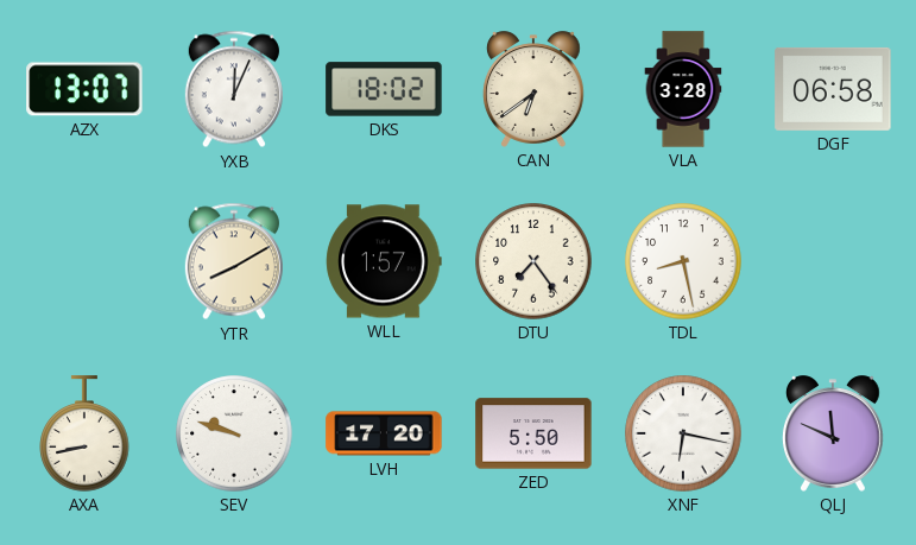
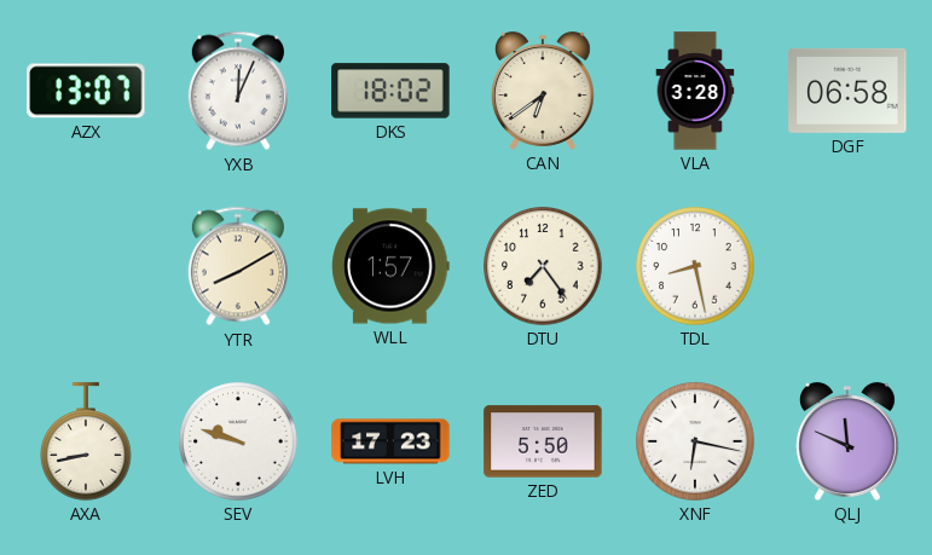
LVH: 17:20 -> 17:23 (390, 441)
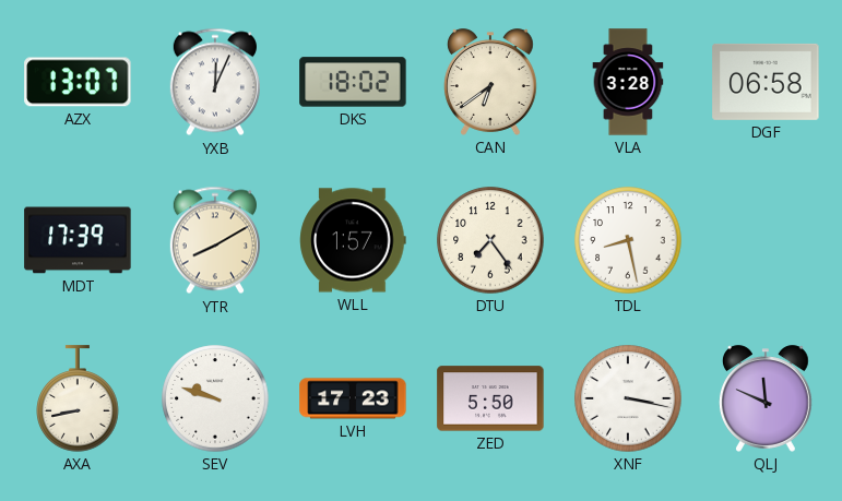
MDT: none -> 17:39 (78, 240)
XNF: 6:17 -> 3:17 (628, 398)
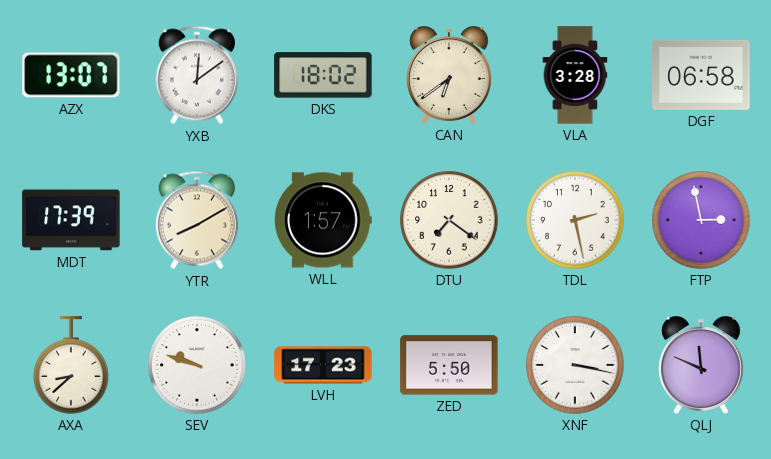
YXB: 12:04 -> 12:09 (197, 75)
DTU: 7:24 -> 7:21 (449, 220)
TDL: 8:28 -> 2:28 (575, 220)
FTP: none -> 2:58 (701, 220)
AXA: 8:43 -> 8:38 (71, 365)
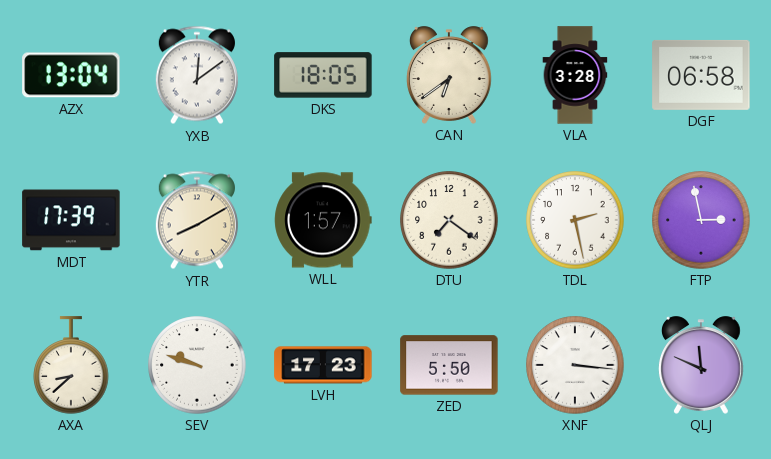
AZX: 13:07 -> 13:04 (71, 75)
DKS: 18:02 -> 18:05 (323, 75)
XNF: 3:17 -> 3:16 (575, 365)
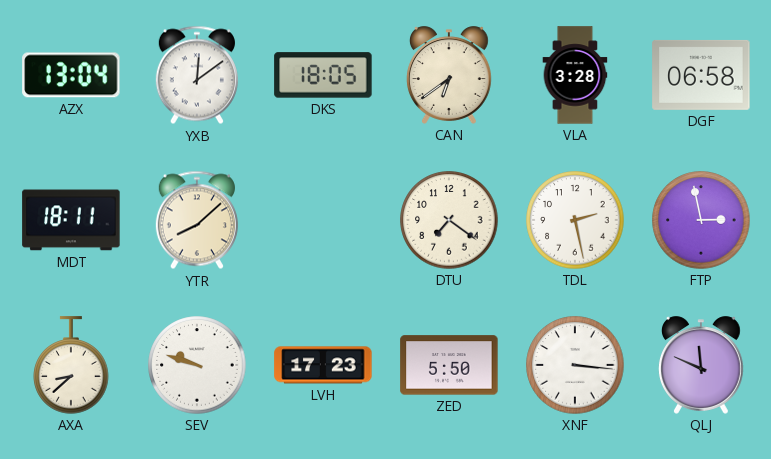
MDT: 17:39 -> 18:11 (71, 220)
YTR: 8:10 -> 8:08 (197, 220)
WLL: 1:57 -> none (323, 220)
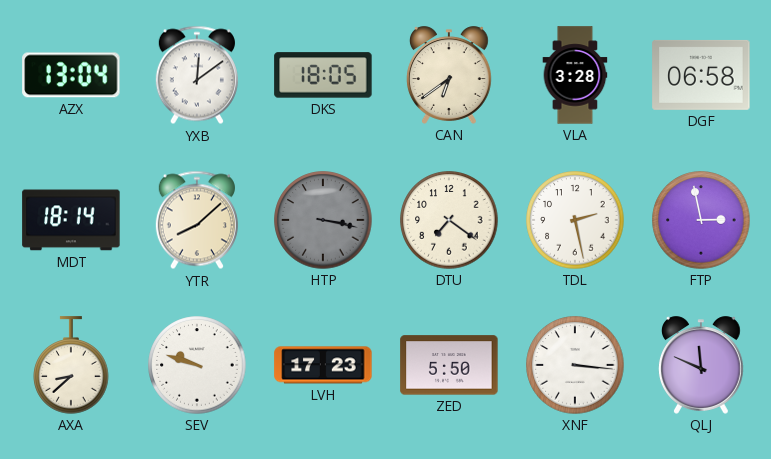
MDT: 18:11 -> 18:14 (71, 220)
HTP: none -> 3:17 (323, 220)
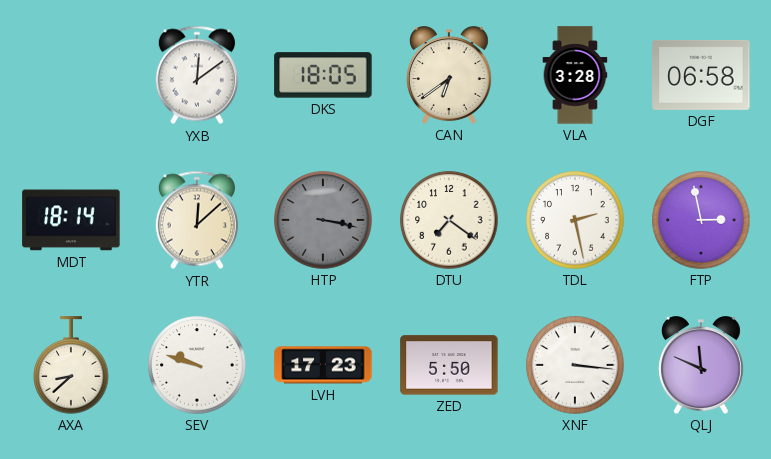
AZX: 13:04 -> none (71, 75)
YTR: 8:08 -> 12:08 (197, 220)
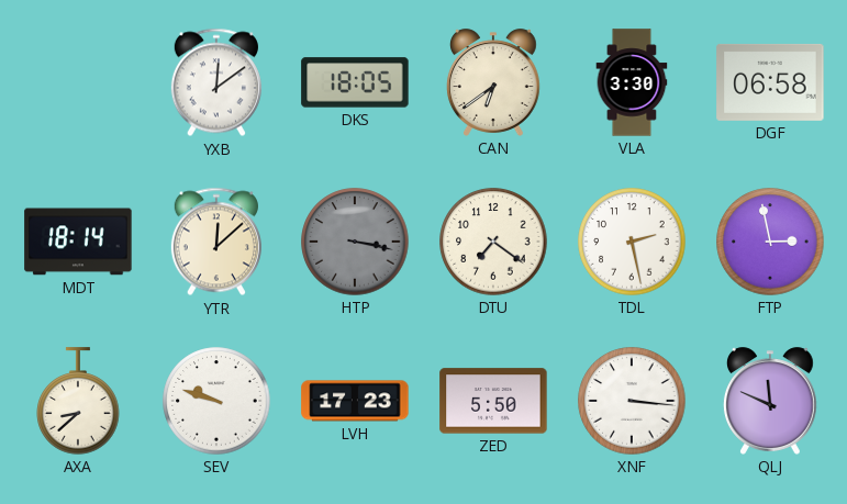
VLA: 3:28 -> 3:30 (632, 82)
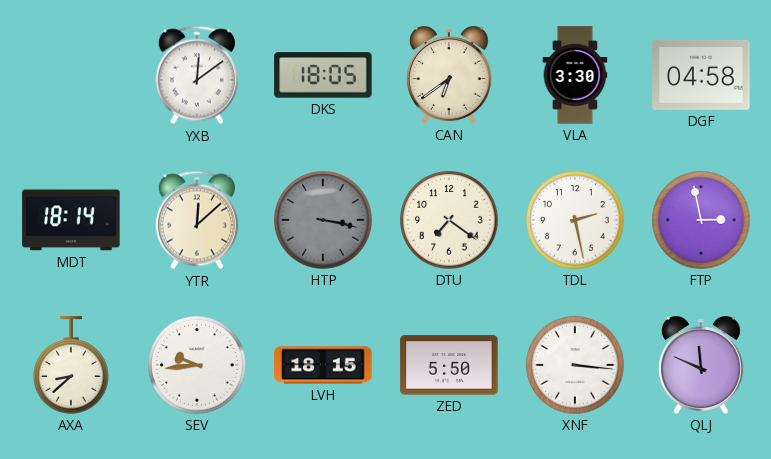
DGF: 06:58 -> 04:58 (701, 75)
SEV: 9:48 -> 9:44 (197, 365)
LVH: 17:23 -> 18:15 (323, 365)
